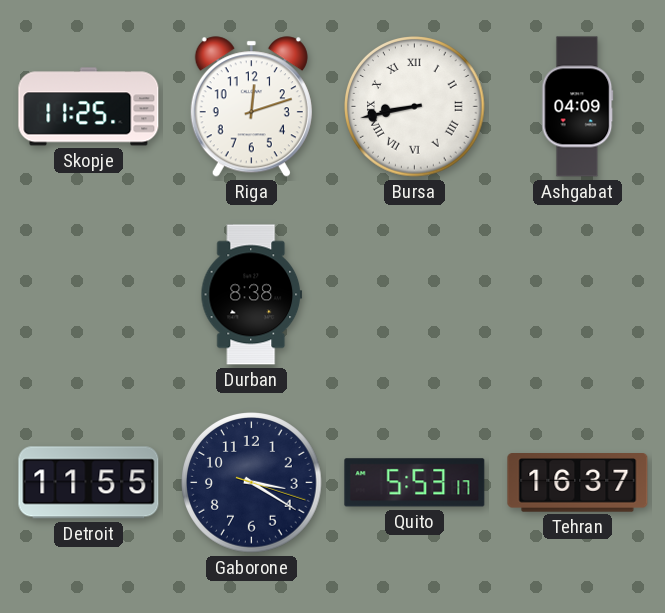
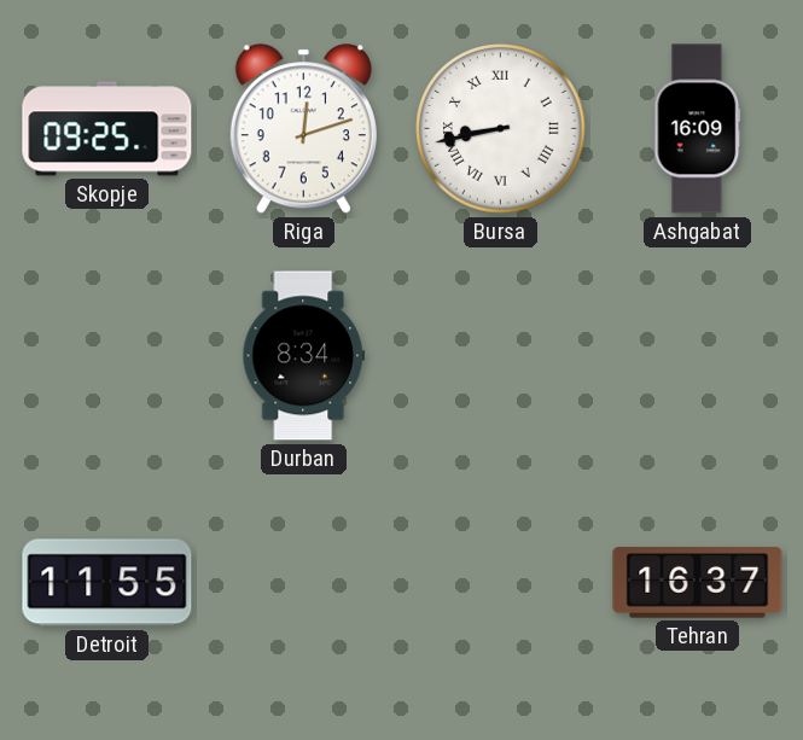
Skopje: 11:25 -> 09:25 (107, 129)
Ashgabat: 04:09 -> 16:09 (698, 129)
Durban: 8:38 -> 8:34 (304, 356)
Gaborone: 3:20 -> none (252, 483)
Quito: 5:53 -> none (415, 483)
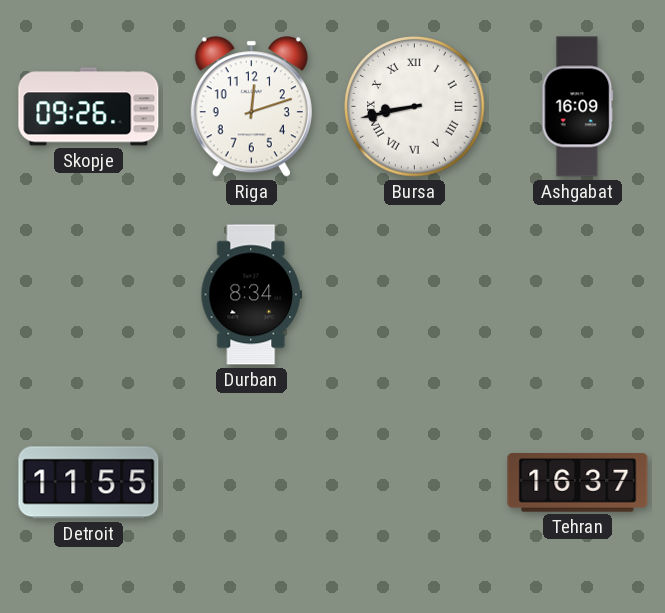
Skopje: 09:25 -> 09:26 (89, 107)
